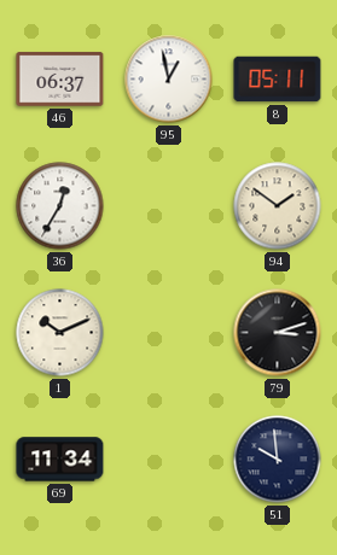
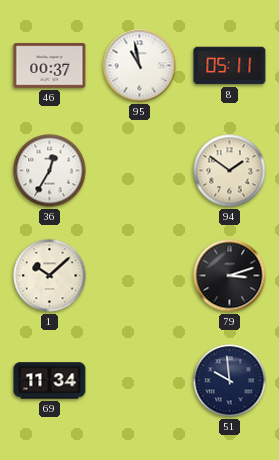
46: 06:37 -> 00:37 (50, 66)
95: 12:58 -> 10:58 (140, 66)
1: 10:11 -> 10:08 (50, 276)
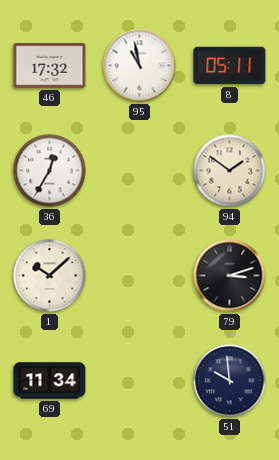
46: 00:37 -> 17:32 (50, 66)
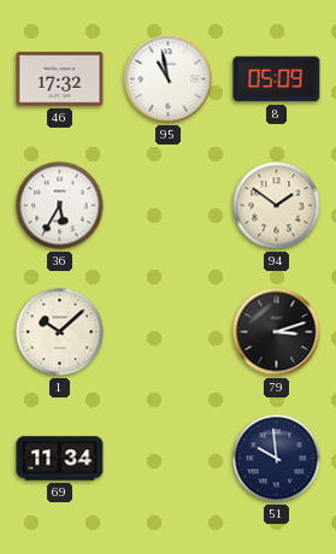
8: 05:11 -> 05:09 (277, 79)
36: 12:35 -> 5:35 (60, 206)
